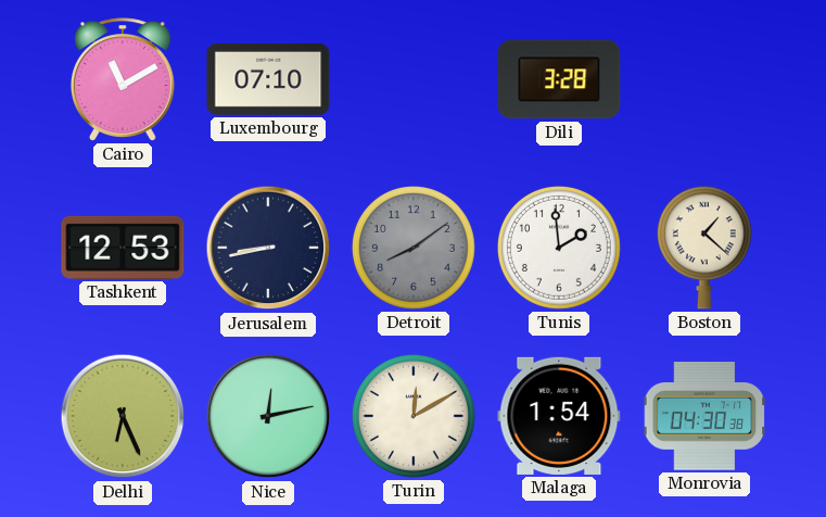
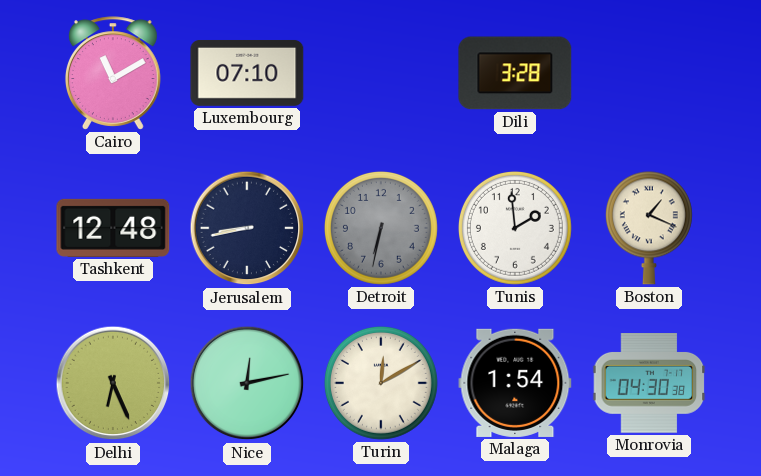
Tashkent: 12:53 -> 12:48 (113, 228)
Detroit: 8:09 -> 6:32 (381, 228)
Boston: 1:22 -> 1:19 (649, 228)
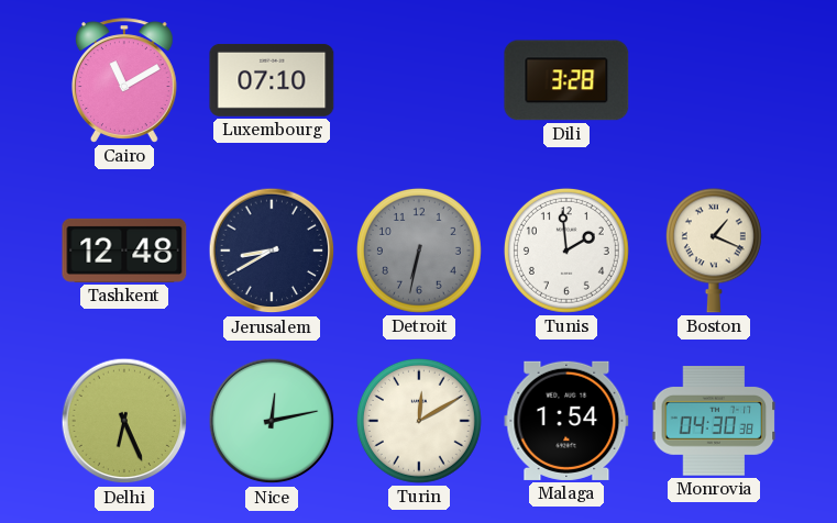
Jerusalem: 8:43 -> 8:40 (272, 251)
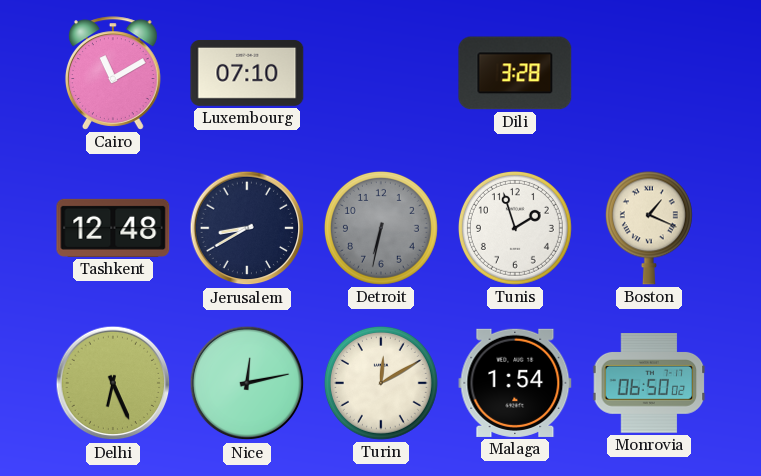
Tunis: 1:59 -> 1:57 (515, 228)
Monrovia: 04:30 -> 06:50 (649, 384)
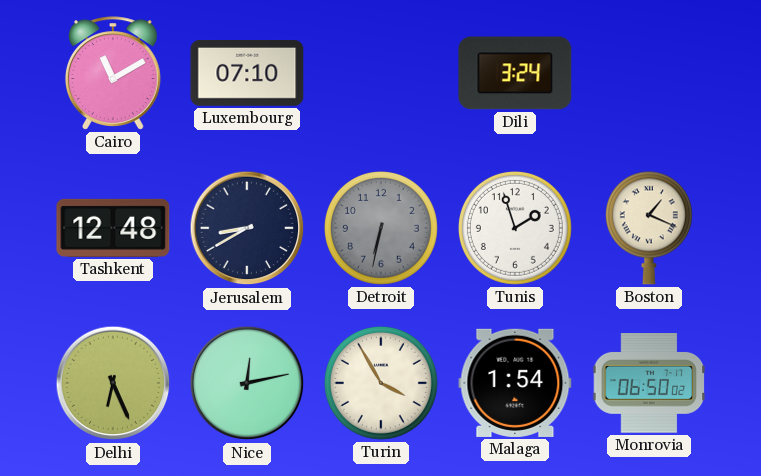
Dili: 3:28 -> 3:24 (515, 73)
Turin: 12:10 -> 3:55 (381, 383)
